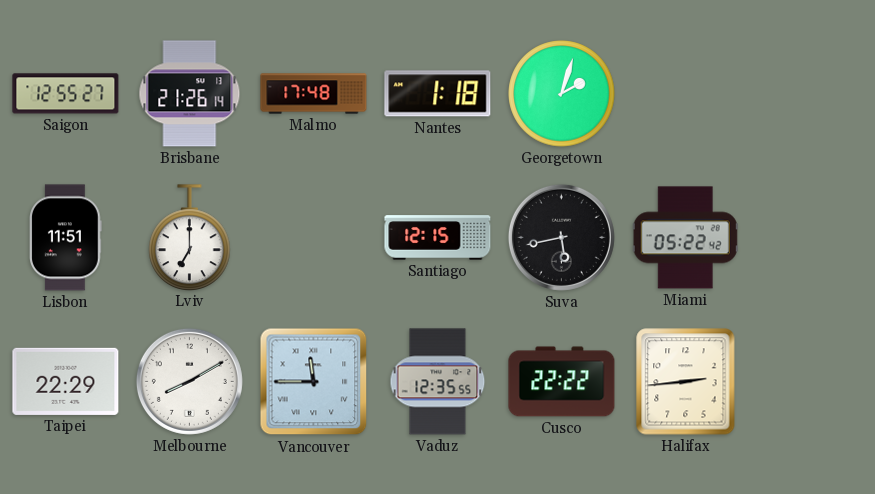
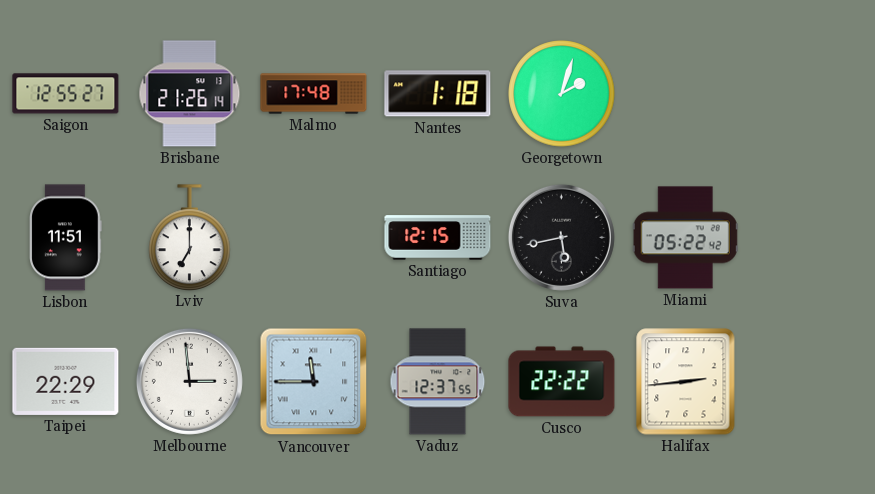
Melbourne: 8:10 -> 2:59 (189, 381)
Vaduz: 12:35 -> 12:37 (438, 382)
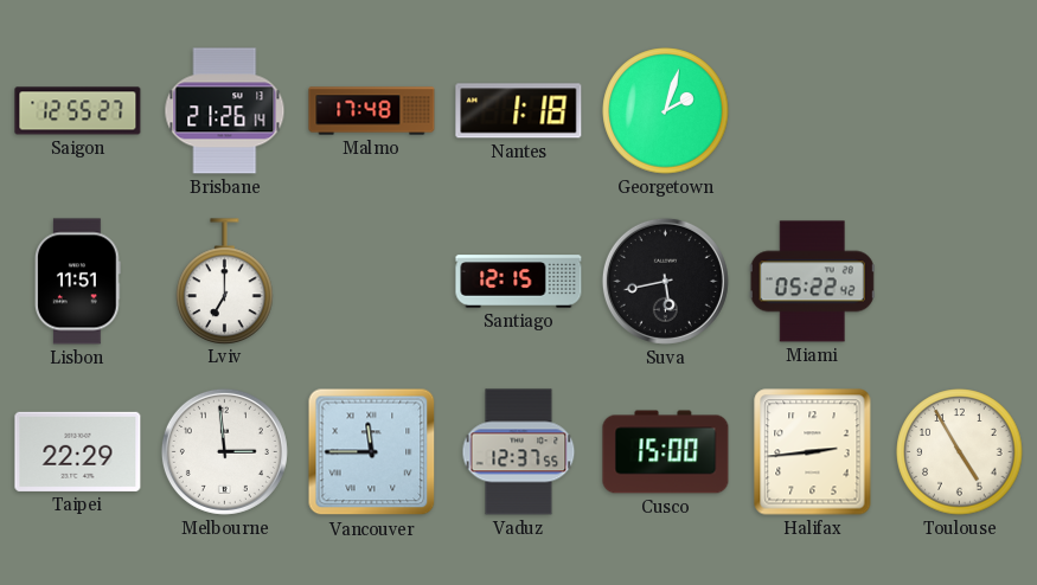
Cusco: 22:22 -> 15:00 (666, 452)
Toulouse: none -> 4:55 (960, 452)
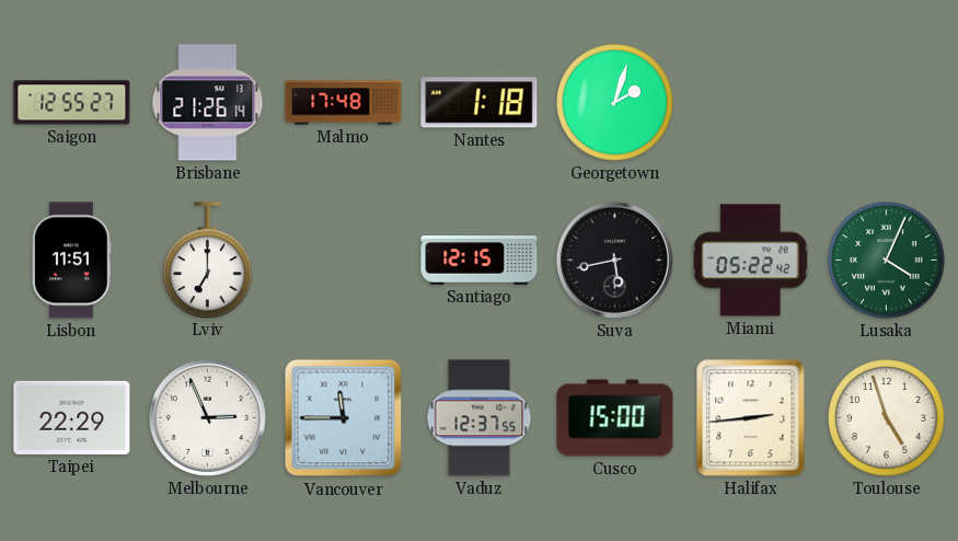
Lusaka: none -> 4:04 (887, 261)
Melbourne: 2:59 -> 2:56 (207, 417)
Toulouse: 4:55 -> 4:57 (887, 418)
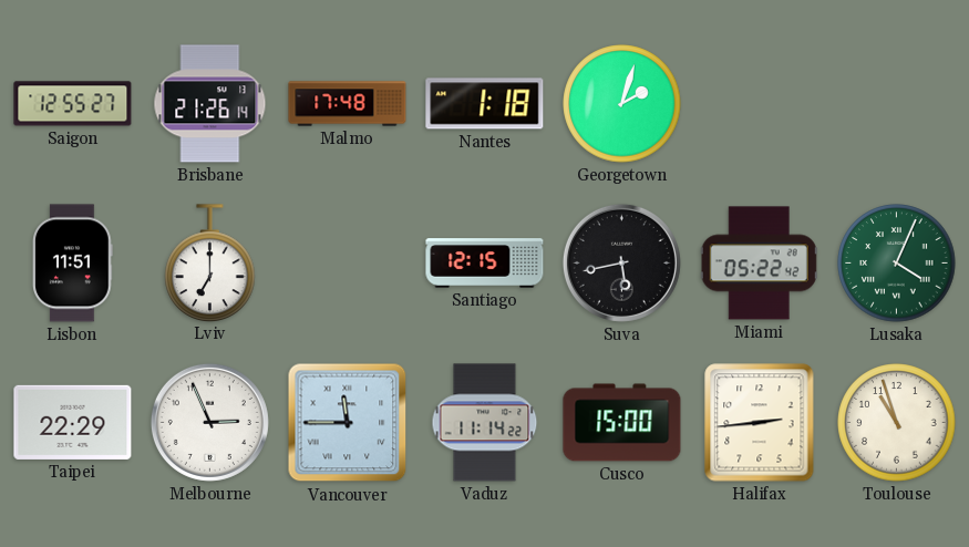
Vaduz: 12:37 -> 11:14 (485, 423)
Toulouse: 4:57 -> 10:57 (897, 423)
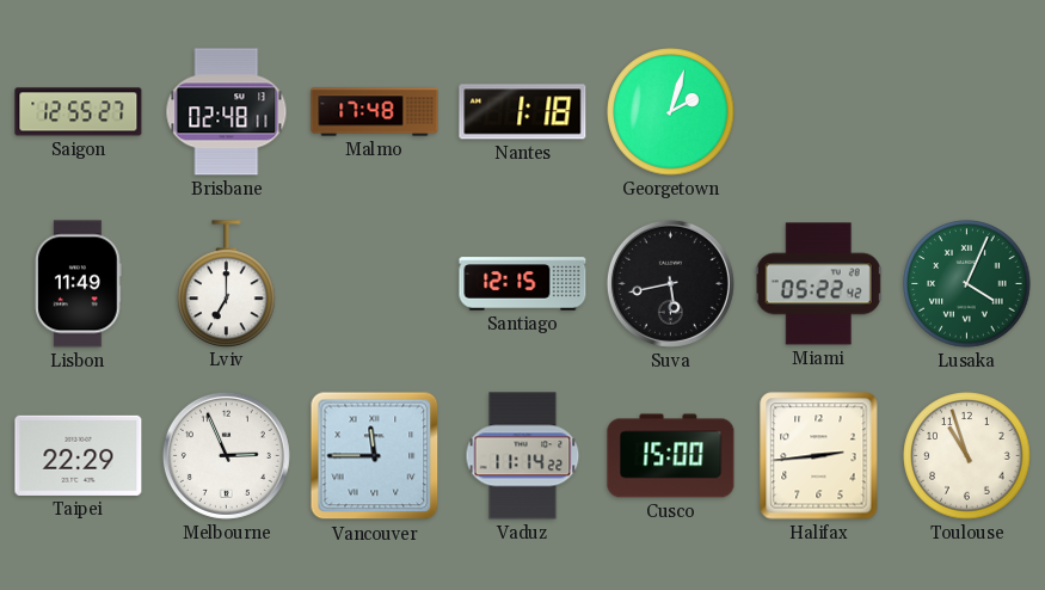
Brisbane: 21:26 -> 02:48 (227, 112)
Lisbon: 11:51 -> 11:49 (79, 284)
